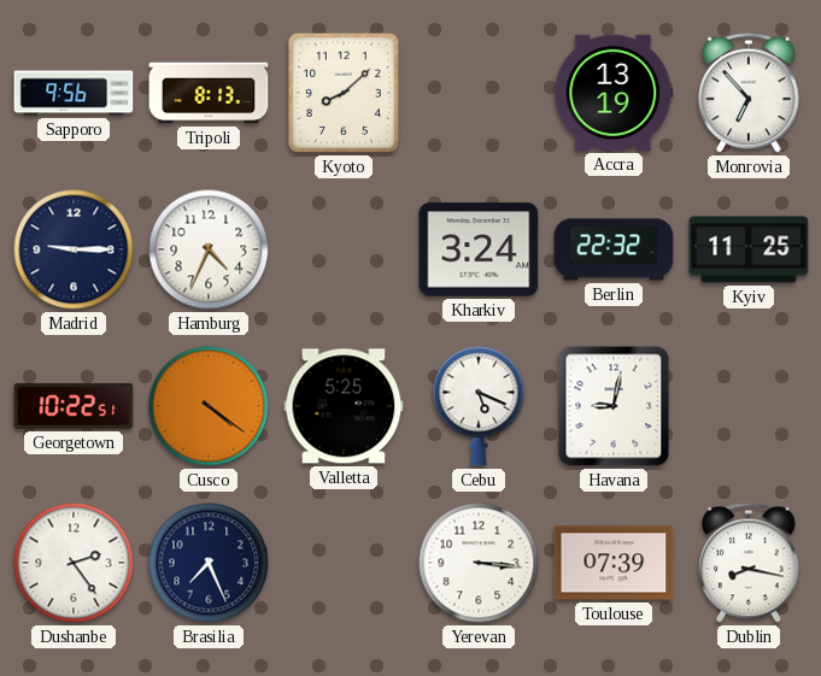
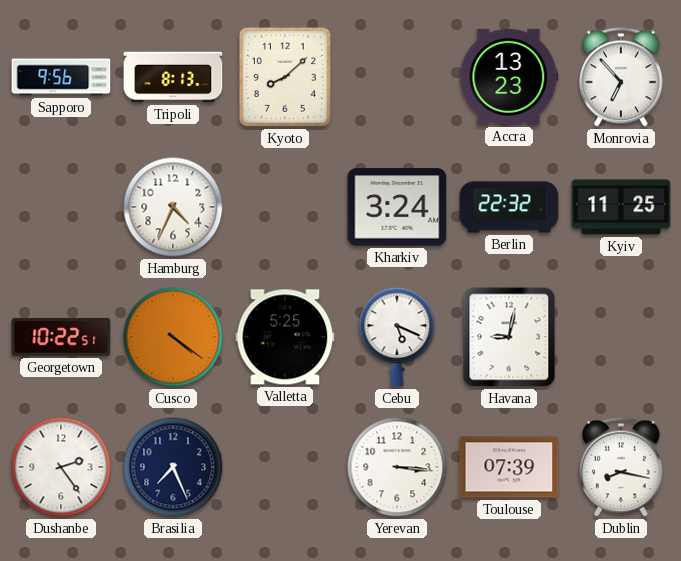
Accra: 13:19 -> 13:23 (509, 77)
Madrid: 9:15 -> none (74, 249)
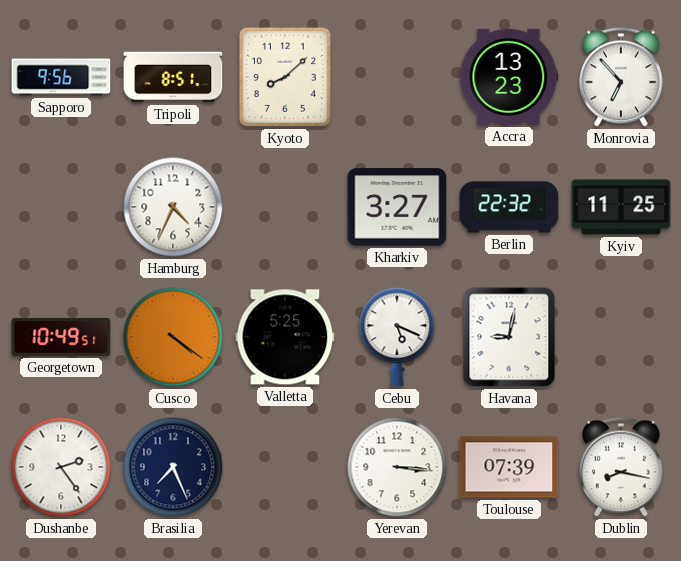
Tripoli: 8:13 -> 8:51 (173, 77)
Kharkiv: 3:24 -> 3:27 (397, 207)
Georgetown: 10:22 -> 10:49 (61, 337)
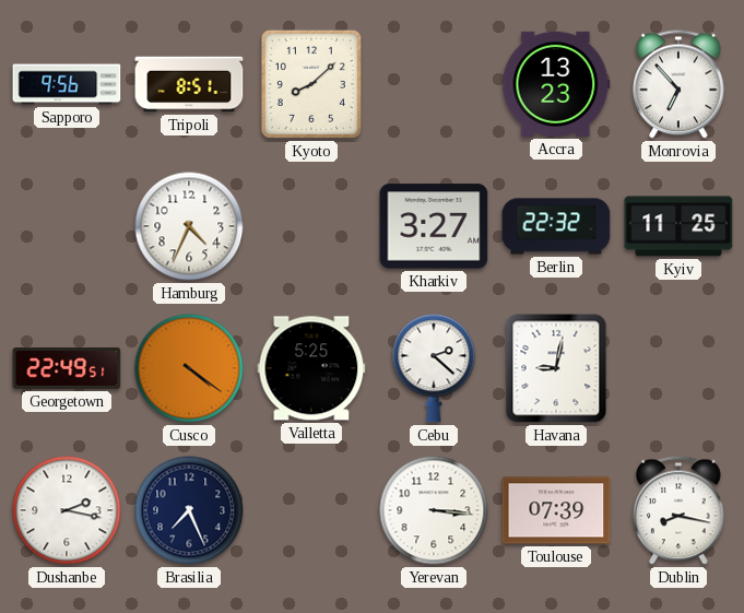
Georgetown: 10:49 -> 22:49 (67, 368)
Cebu: 5:19 -> 2:22 (434, 368)
Dushanbe: 2:24 -> 2:17 (67, 510)
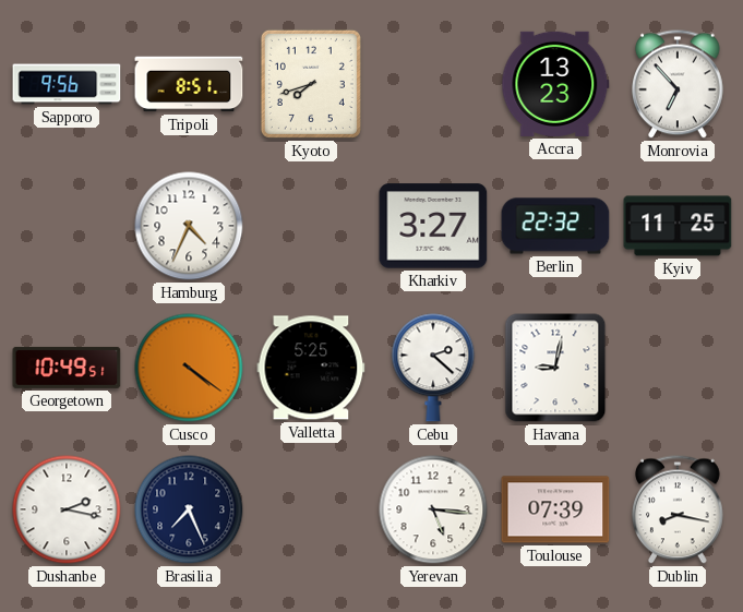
Kyoto: 8:08 -> 7:42 (311, 84)
Georgetown: 22:49 -> 10:49 (67, 368)
Yerevan: 3:16 -> 5:16 (433, 509)
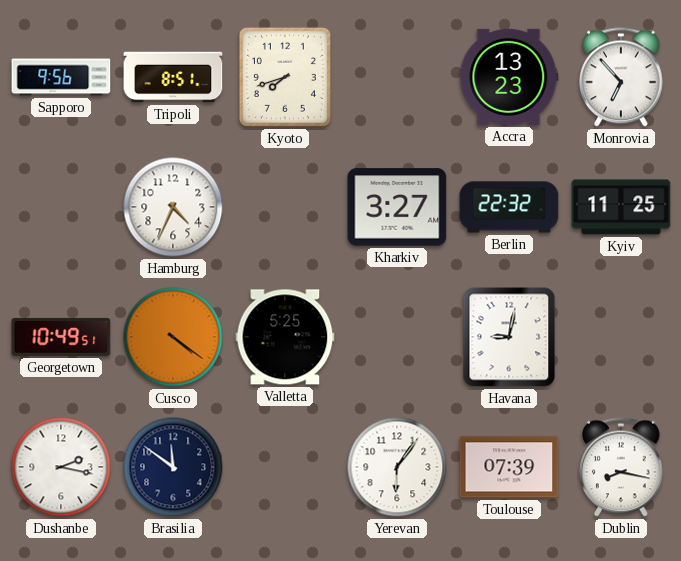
Cebu: 2:22 -> none (433, 368)
Brasilia: 7:26 -> 11:51 (173, 467)
Yerevan: 5:16 -> 6:06 (397, 467)
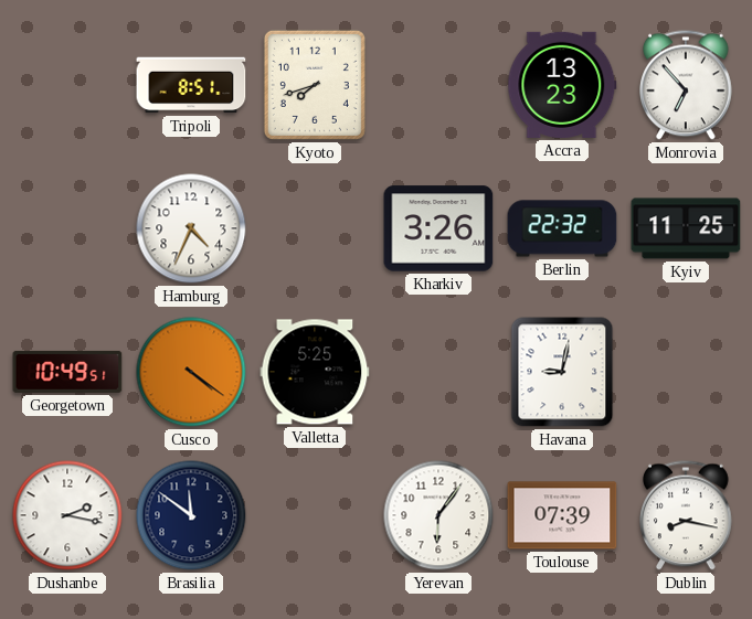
Sapporo: 9:56 -> none (61, 77)
Kharkiv: 3:27 -> 3:26 (438, 228)
